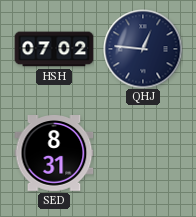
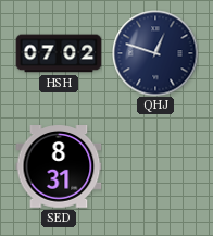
QHJ: 12:46 -> 12:48 (155, 53)
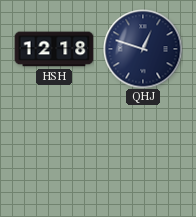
HSH: 07:02 -> 12:18 (54, 49)
SED: 8:31 -> none (59, 166)
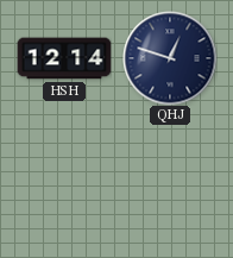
HSH: 12:18 -> 12:14 (64, 58)
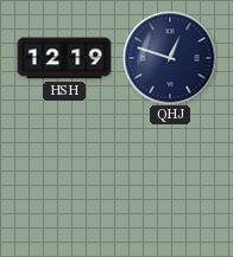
HSH: 12:14 -> 12:19 (64, 58)
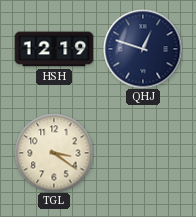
TGL: none -> 3:21 (54, 153)
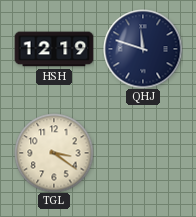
QHJ: 12:48 -> 11:48 (143, 49)
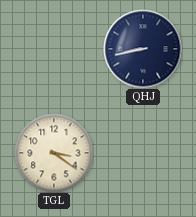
HSH: 12:19 -> none (54, 49)
QHJ: 11:48 -> 8:43 (143, 49)
